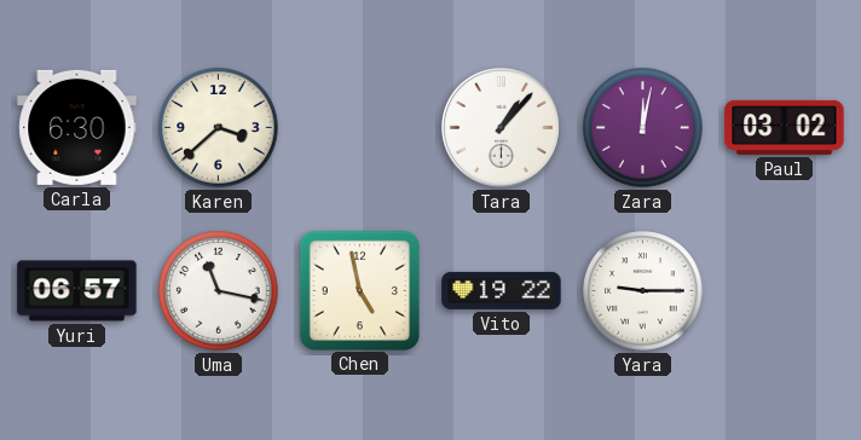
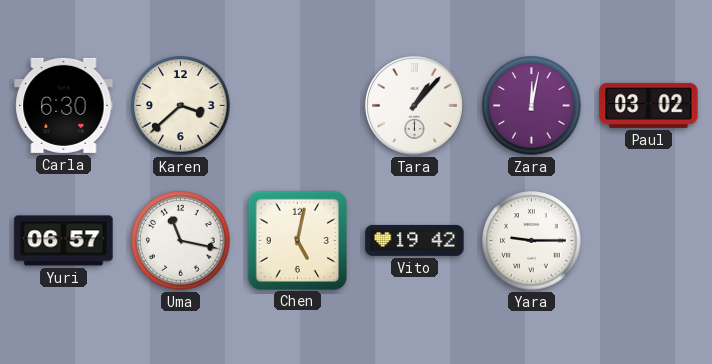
Chen: 4:58 -> 5:02 (297, 240)
Vito: 19:22 -> 19:42 (415, 240)
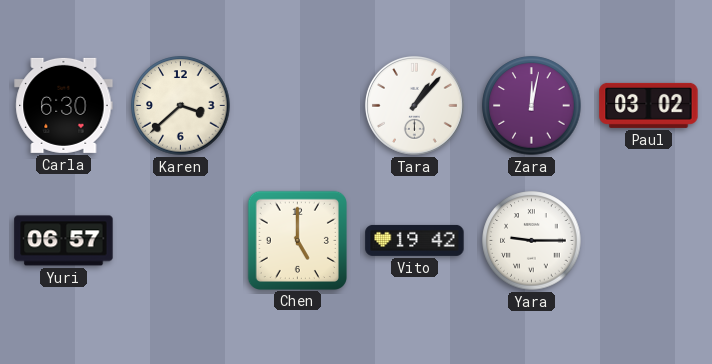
Uma: 11:17 -> none (181, 241)
Chen: 5:02 -> 5:00 (297, 240)
